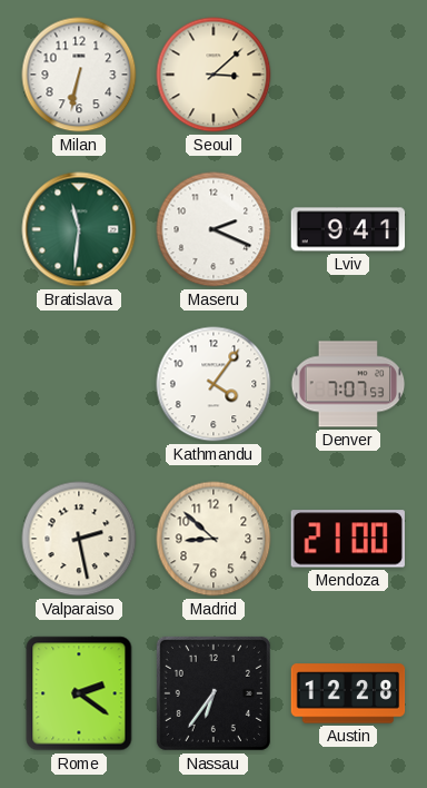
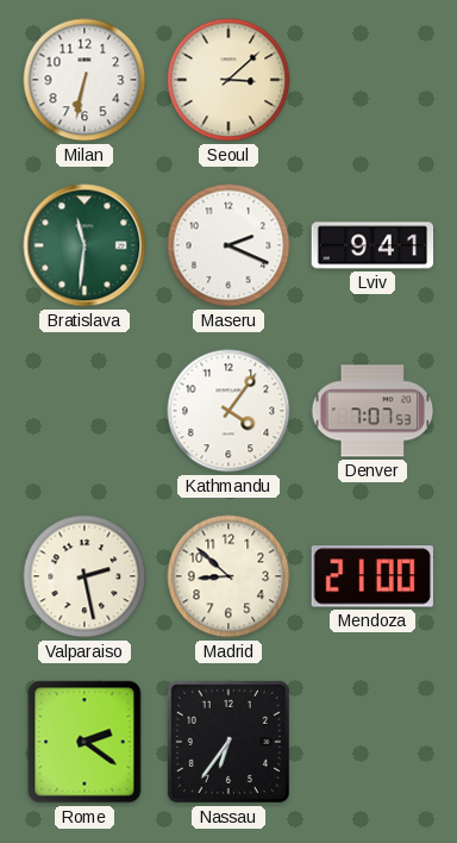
Austin: 12:28 -> none (348, 693)
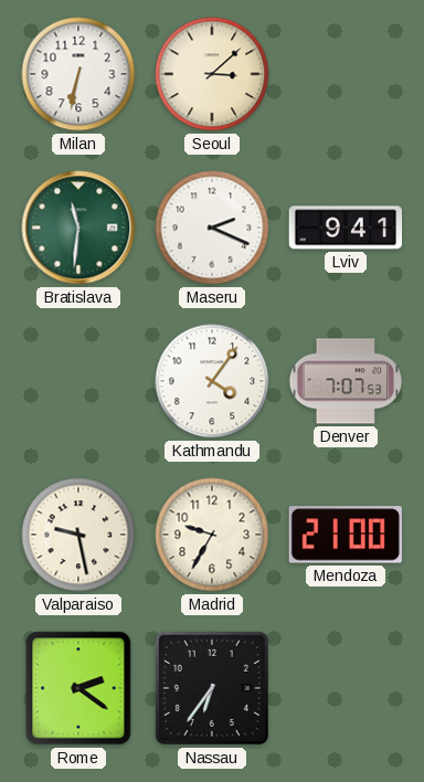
Valparaiso: 2:28 -> 9:28 (78, 535)
Madrid: 8:52 -> 9:35 (212, 535)
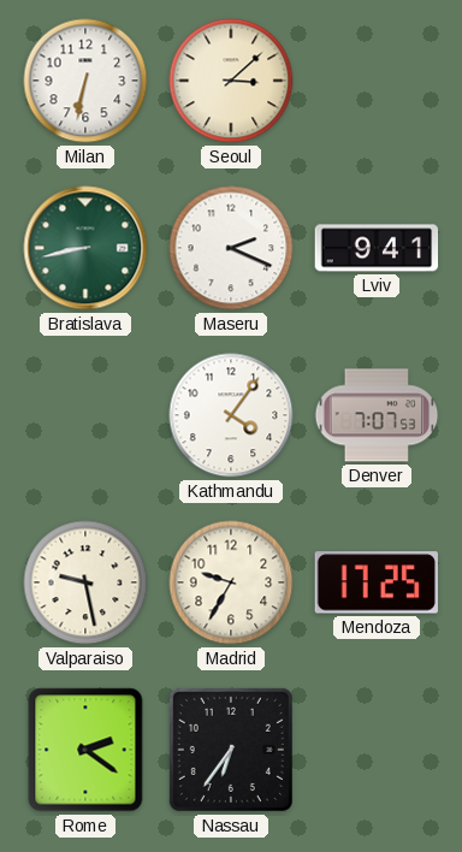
Bratislava: 11:31 -> 8:43 (85, 248)
Mendoza: 21:00 -> 17:25 (375, 582)
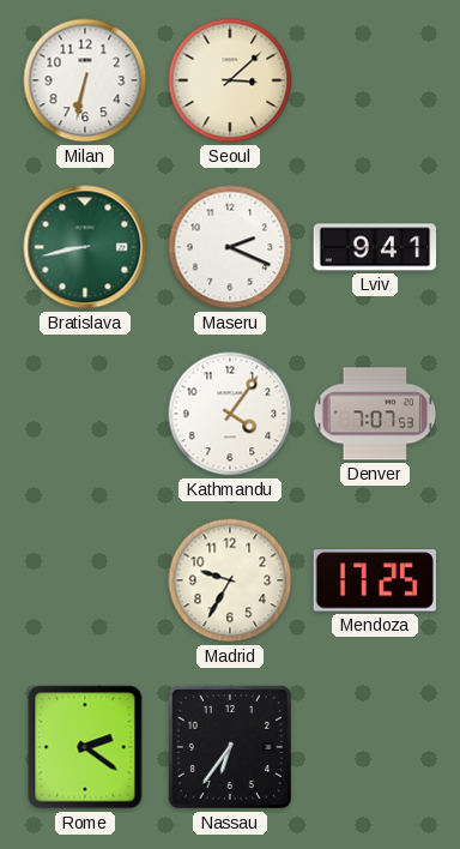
Valparaiso: 9:28 -> none (85, 582)
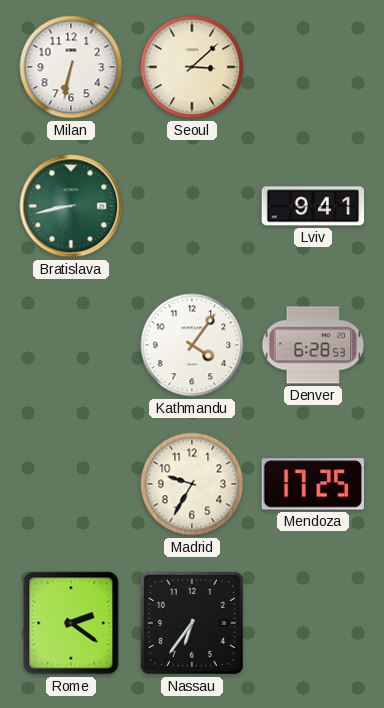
Maseru: 2:19 -> none (230, 247)
Denver: 7:07 -> 6:28 (313, 345)
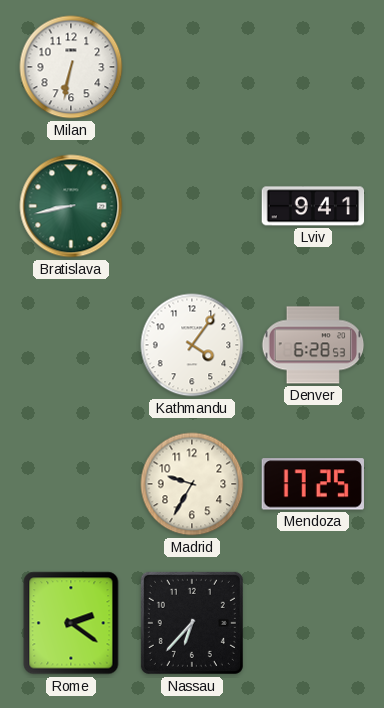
Seoul: 3:08 -> none (192, 67)
Nassau: 6:36 -> 6:37 (192, 623)
